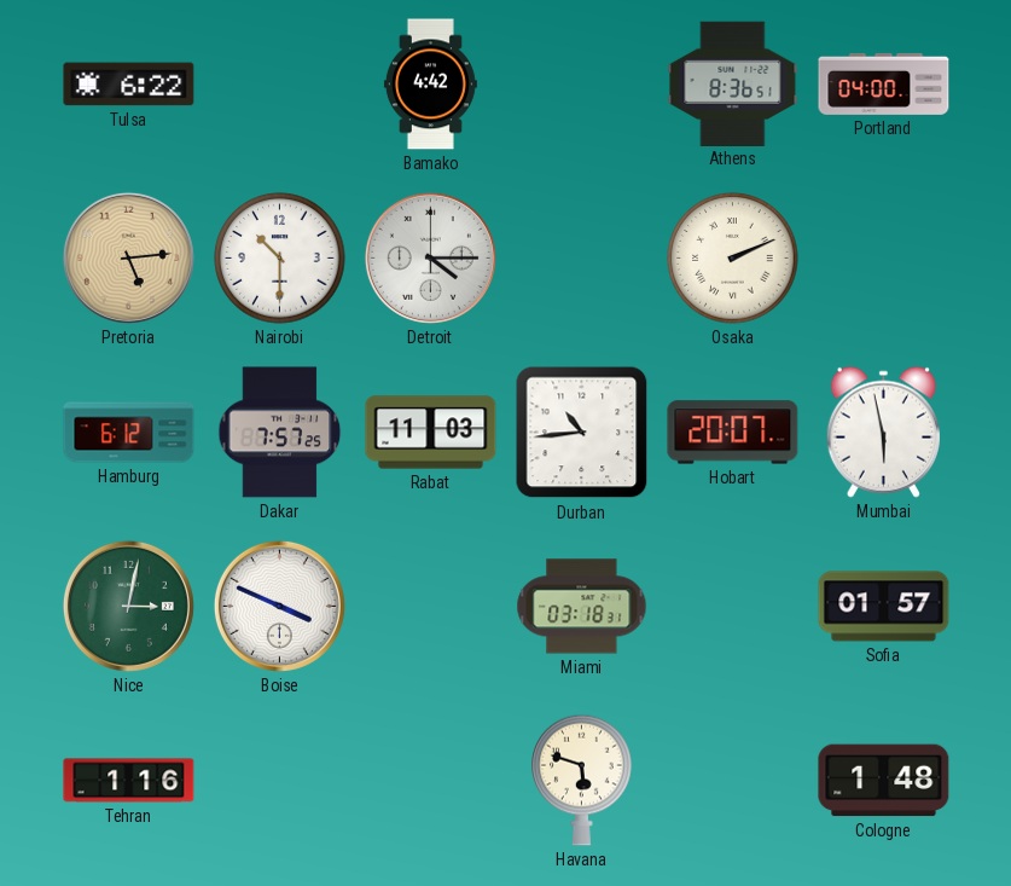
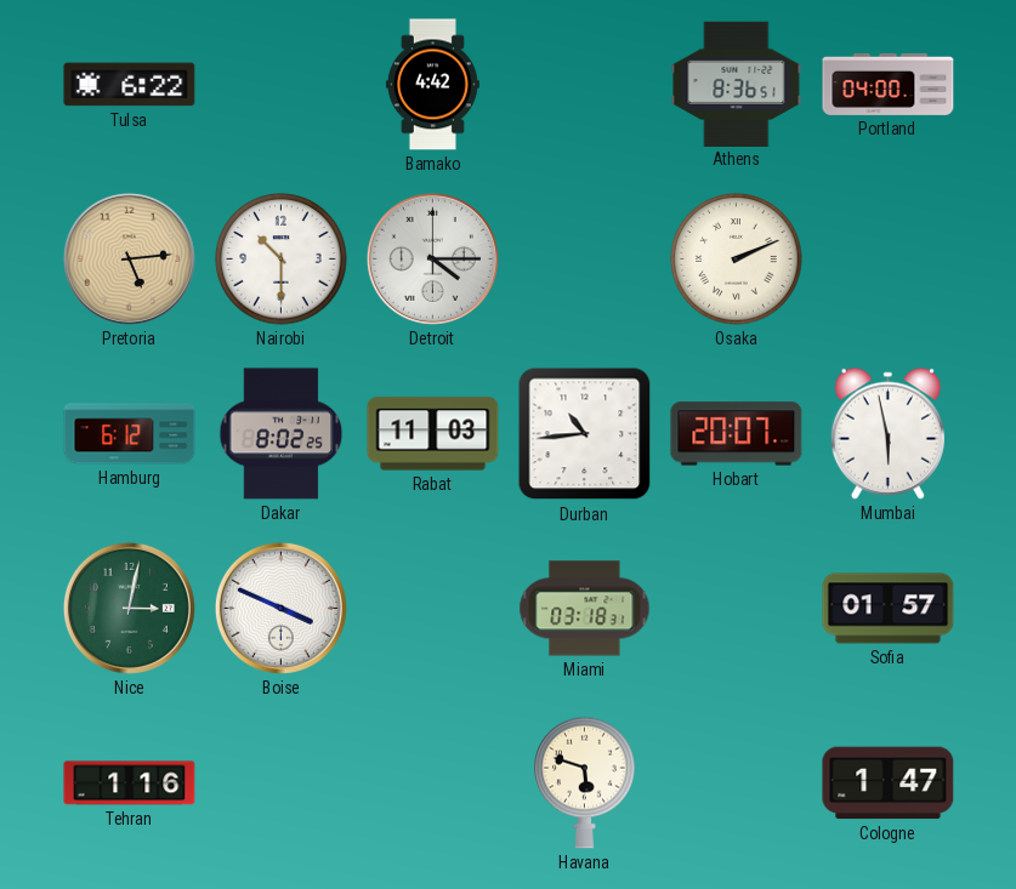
Dakar: 7:57 -> 8:02 (282, 434)
Cologne: 1:48 -> 1:47 (889, 783)
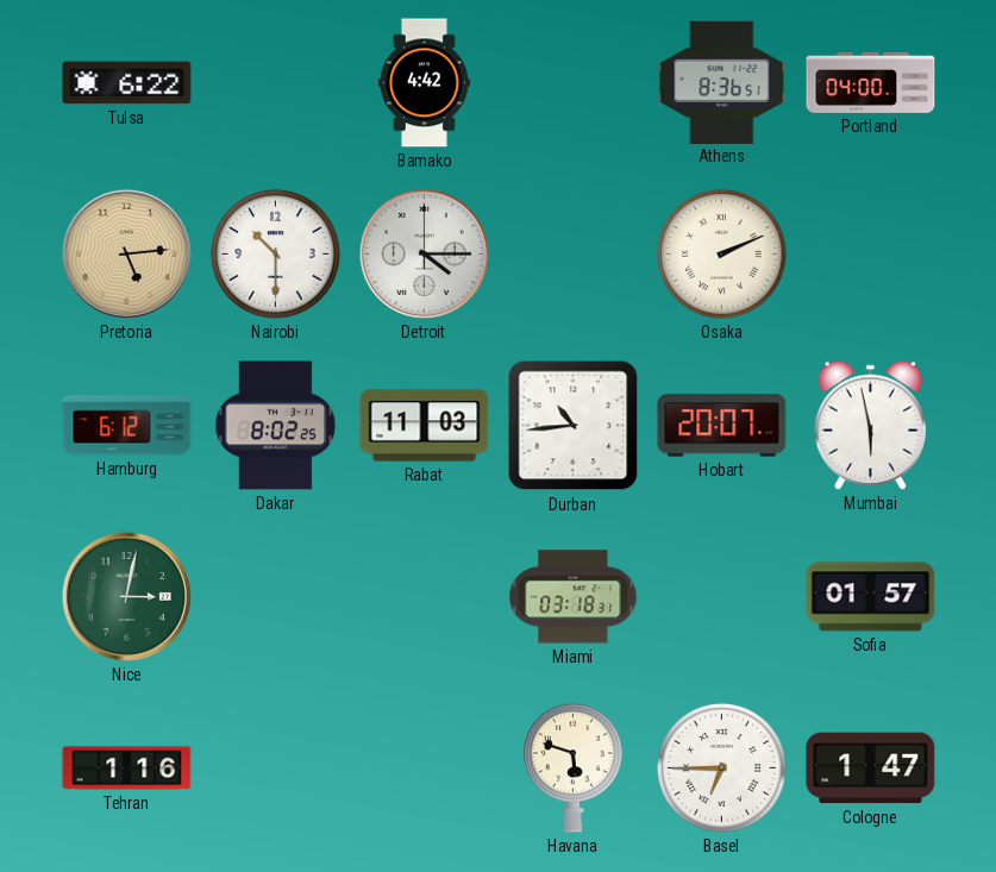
Boise: 3:49 -> none (280, 608)
Basel: none -> 6:45 (722, 769)
